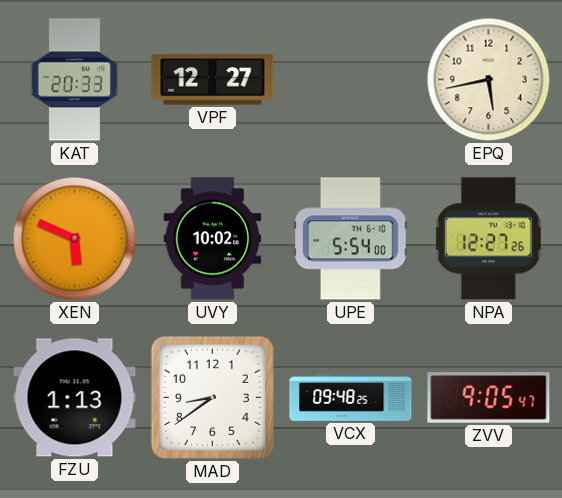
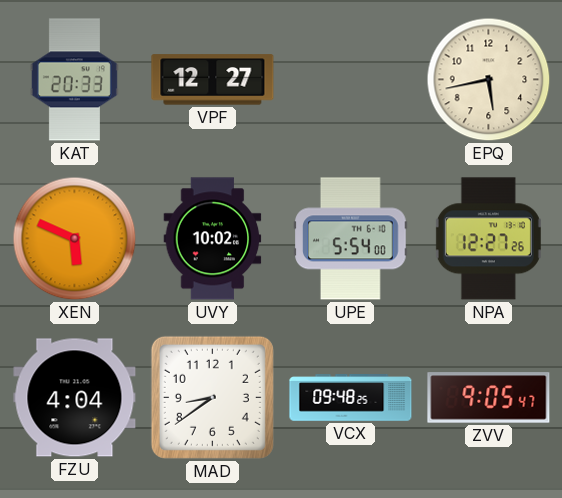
FZU: 1:13 -> 4:04 (75, 398)
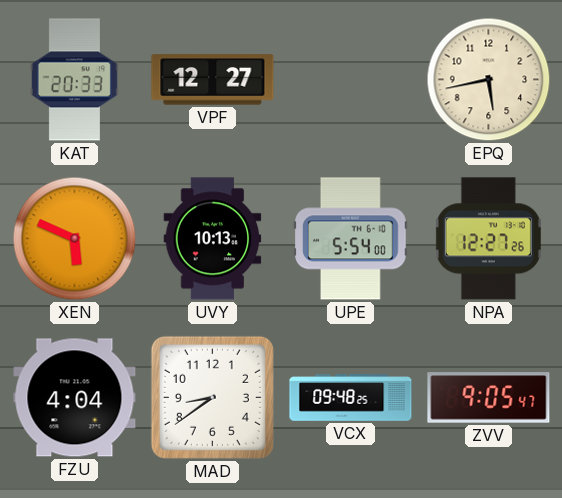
UVY: 10:02 -> 10:13 (213, 239)
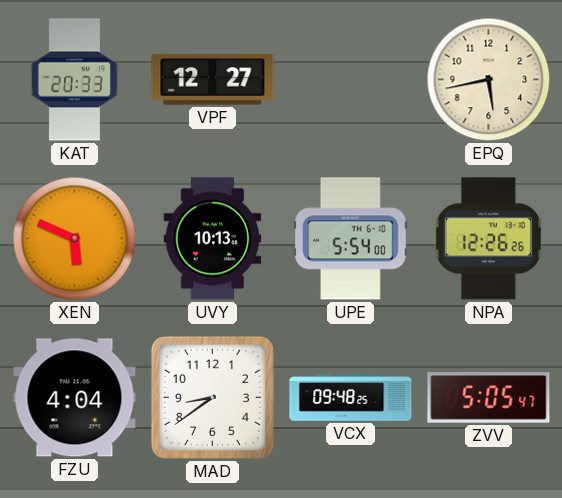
NPA: 12:27 -> 12:26 (488, 239)
ZVV: 9:05 -> 5:05 (489, 398)
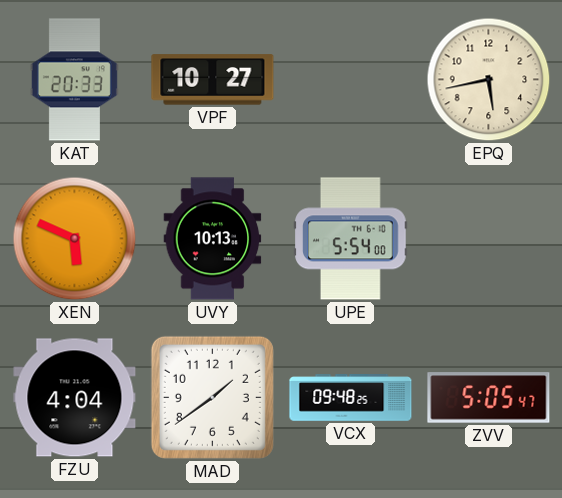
VPF: 12:27 -> 10:27 (213, 80)
NPA: 12:26 -> none (488, 239)
MAD: 8:39 -> 1:39 (212, 397)
